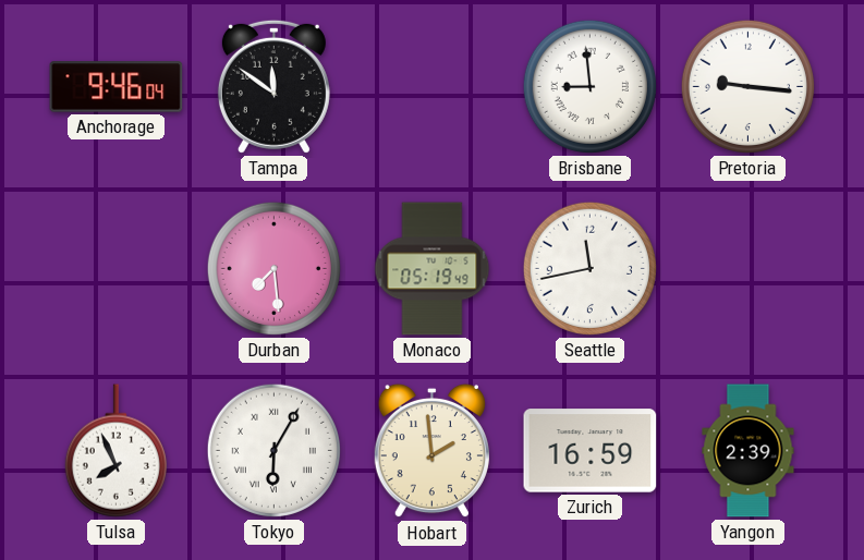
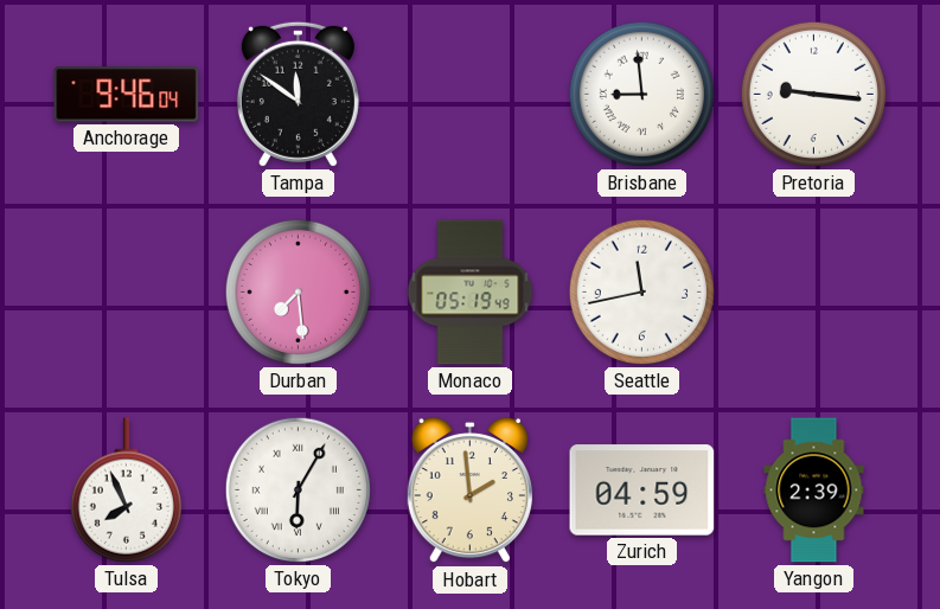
Zurich: 16:59 -> 04:59 (642, 491)
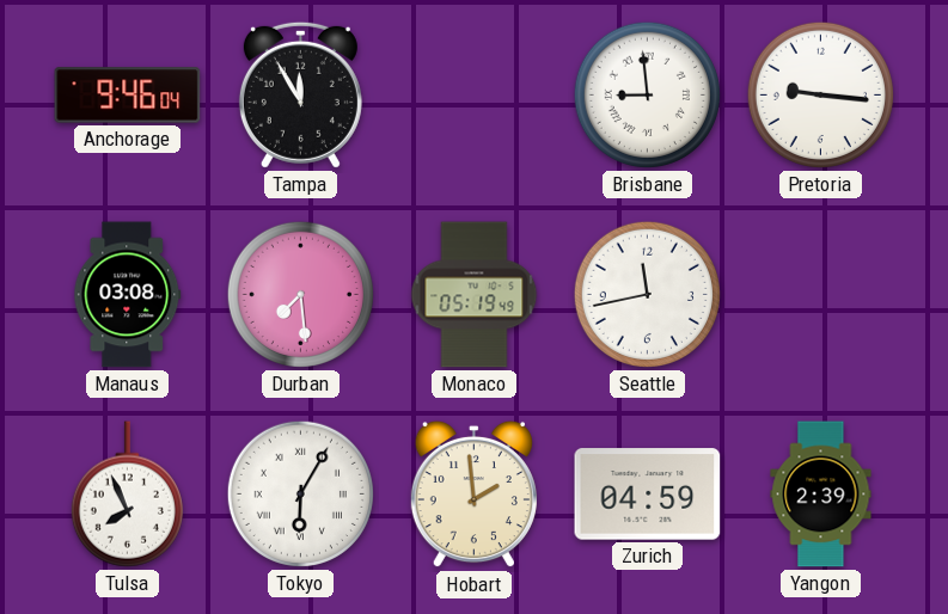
Tampa: 11:51 -> 11:55 (300, 94)
Manaus: none -> 03:08 (128, 295)
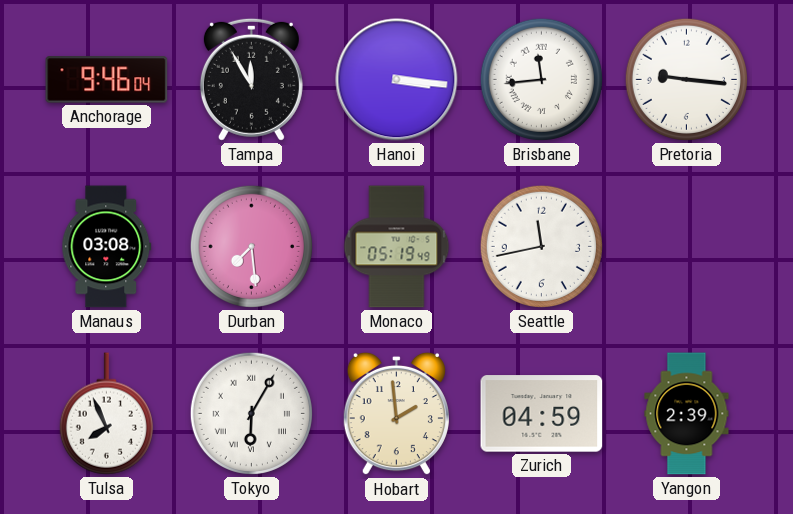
Hanoi: none -> 3:16 (397, 80)
Brisbane: 8:59 -> 11:44 (541, 79)
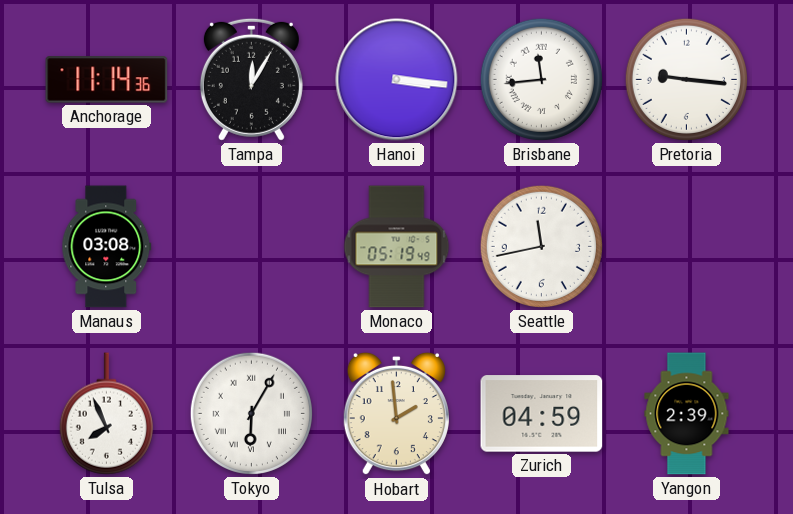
Anchorage: 9:46 -> 11:14 (107, 80)
Tampa: 11:55 -> 12:05 (251, 79)
Durban: 7:29 -> none (251, 246)
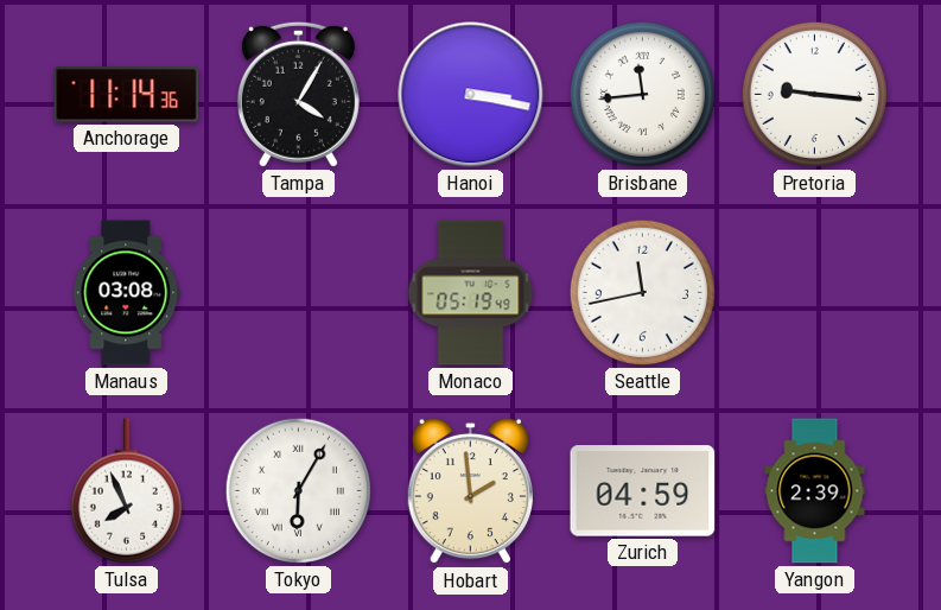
Tampa: 12:05 -> 4:05 (298, 94)
Hanoi: 3:16 -> 3:17 (471, 95)
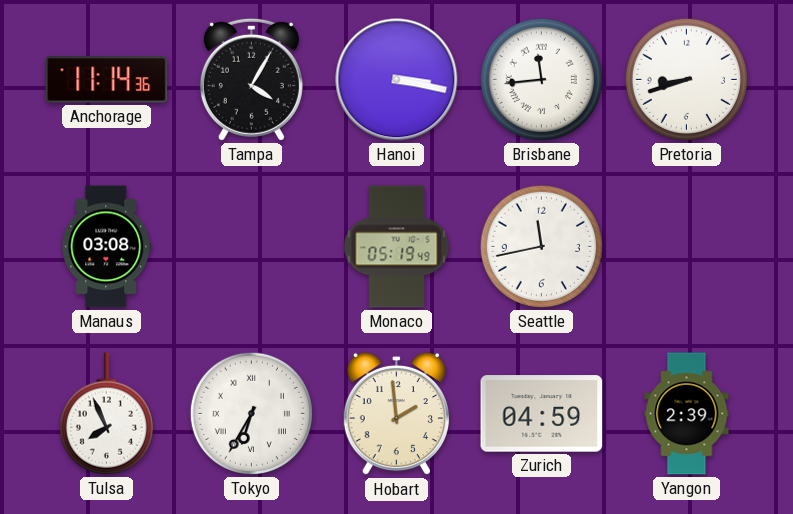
Pretoria: 9:16 -> 8:42 (686, 79)
Tokyo: 6:05 -> 6:35 (251, 413)
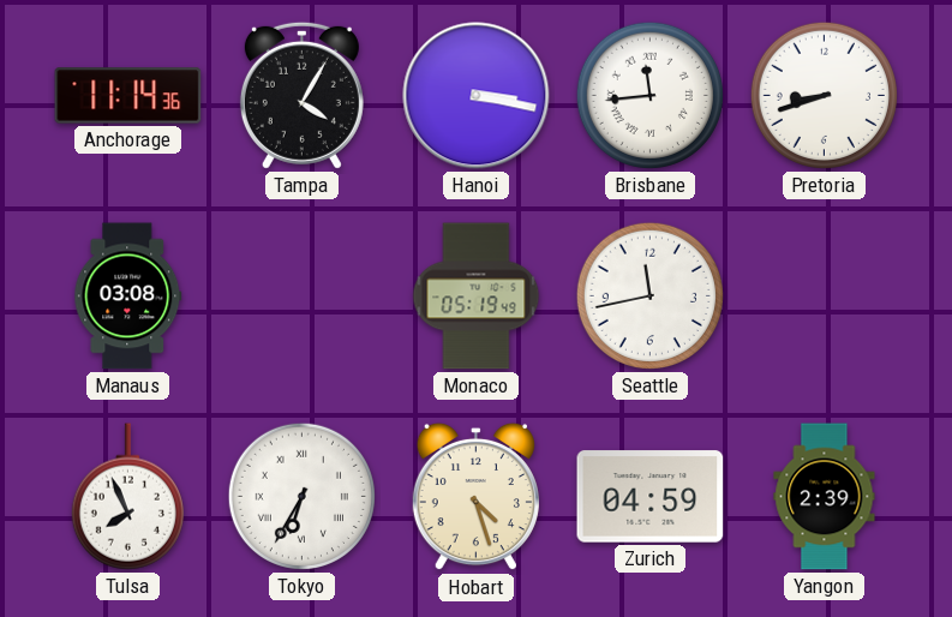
Hobart: 1:59 -> 4:27 (475, 497)
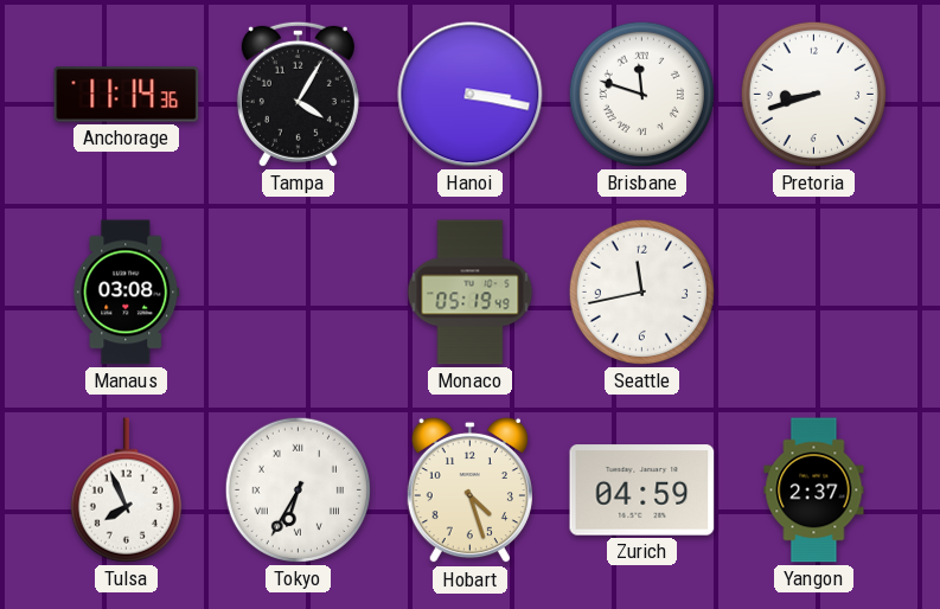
Brisbane: 11:44 -> 11:48 (641, 94)
Yangon: 2:39 -> 2:37 (814, 491)
